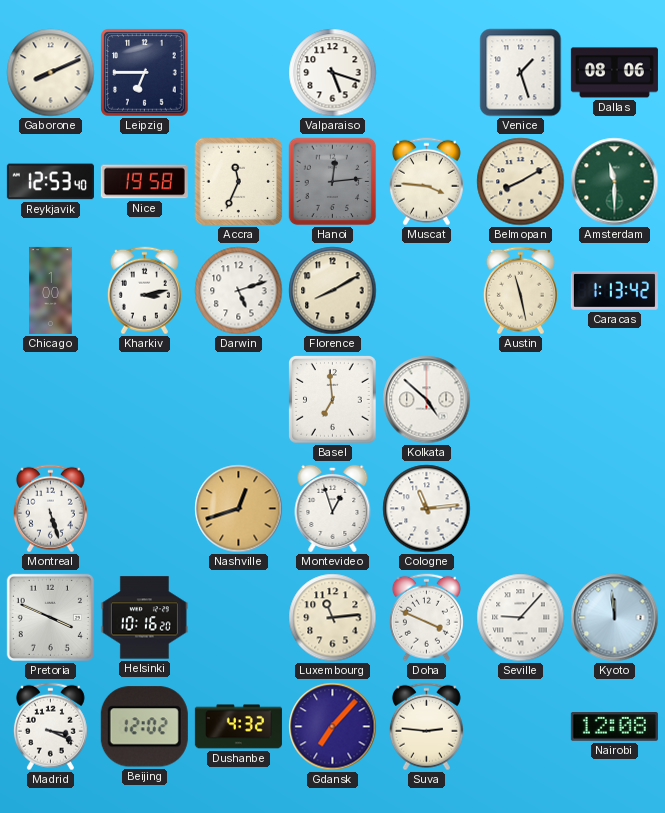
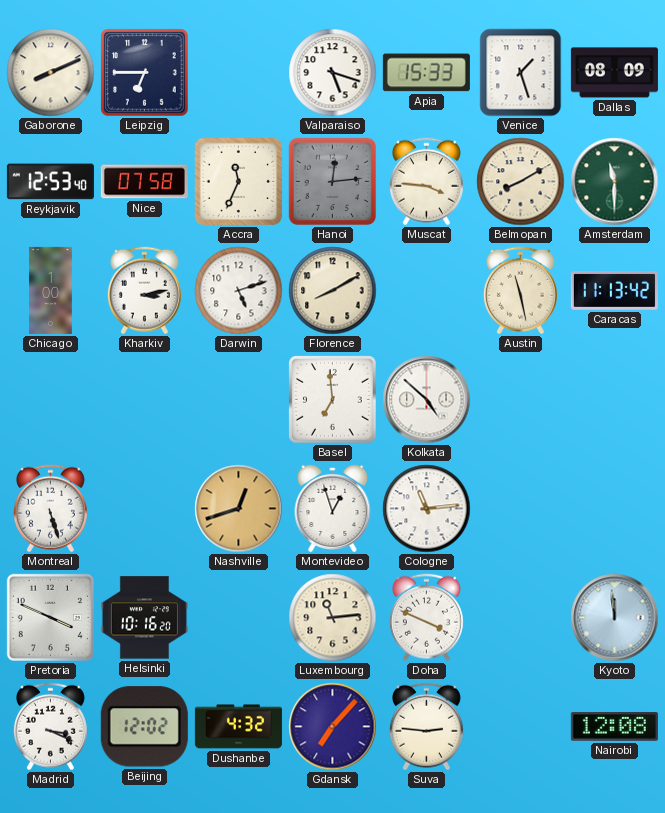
Apia: none -> 15:33 (426, 73)
Dallas: 08:06 -> 08:09 (614, 73)
Nice: 19:58 -> 07:58 (144, 182)
Caracas: 1:13 -> 11:13 (614, 291)
Seville: 9:07 -> none (521, 618)
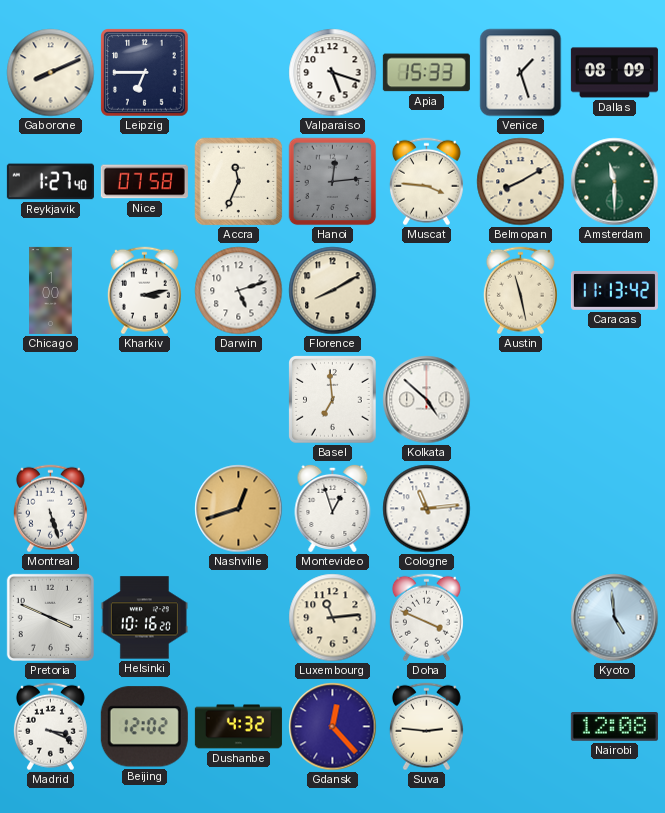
Reykjavik: 12:53 -> 1:27 (50, 182)
Kyoto: 11:59 -> 4:59 (615, 618)
Gdansk: 7:07 -> 12:23 (333, 727)
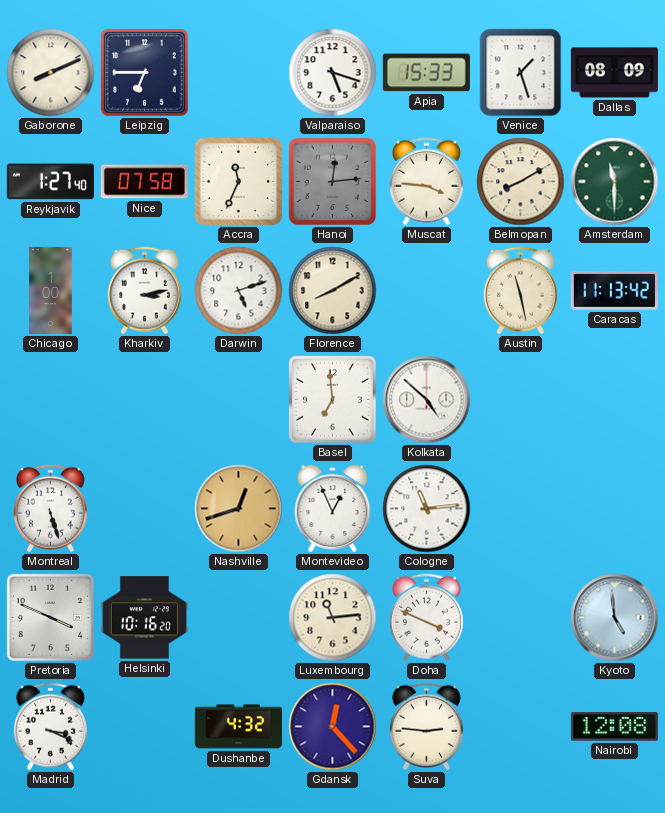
Montevideo: 12:57 -> 12:56 (333, 508)
Beijing: 12:02 -> none (144, 727)
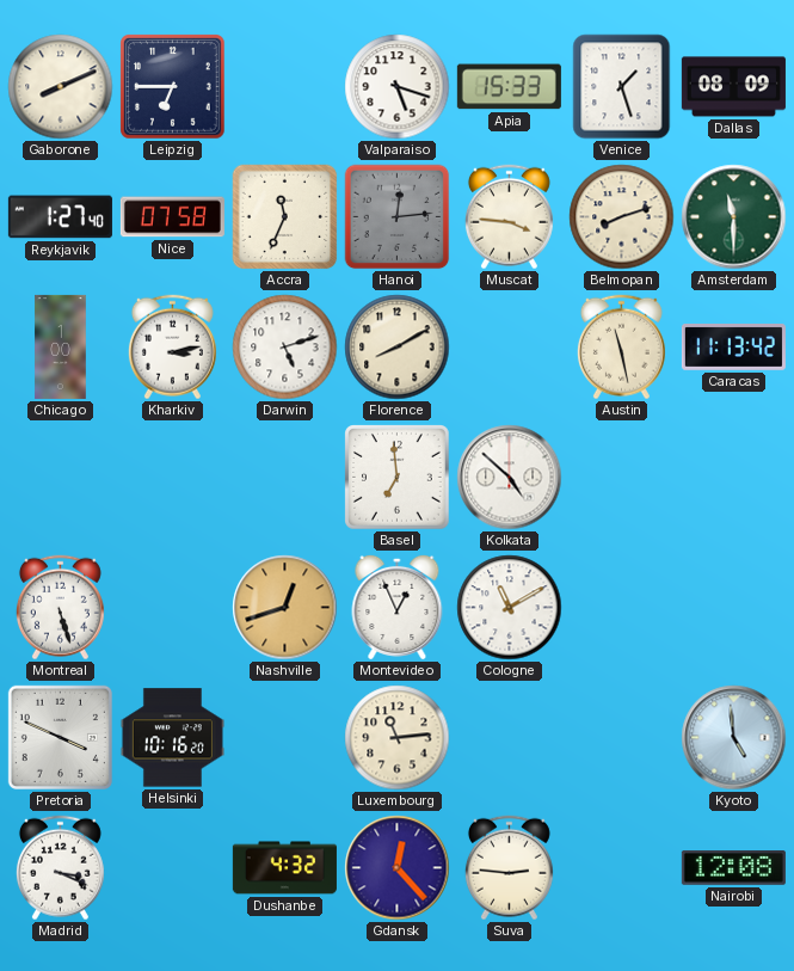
Belmopan: 8:10 -> 8:12 (622, 217)
Cologne: 11:14 -> 11:10 (510, 608)
Doha: 3:49 -> none (426, 618)
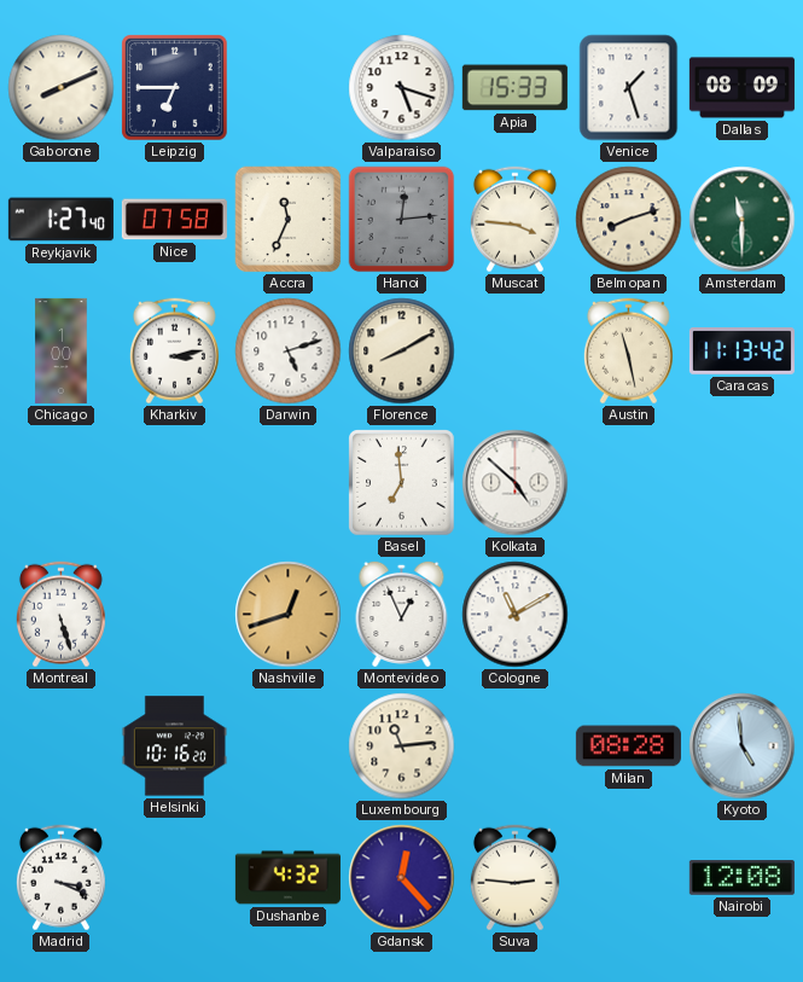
Pretoria: 3:49 -> none (60, 737)
Milan: none -> 08:28 (628, 746)
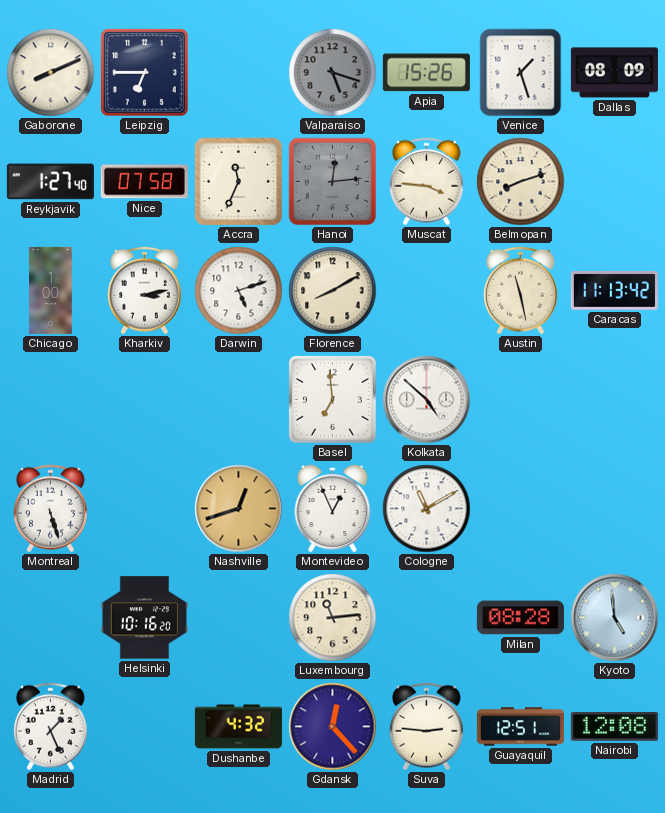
Valparaiso dial: white -> grey (333, 73)
Apia: 15:33 -> 15:26 (426, 73)
Amsterdam: 11:30 -> none (743, 220)
Madrid: 3:19 -> 1:26 (50, 727)
Guayaquil: none -> 12:51 (520, 727)
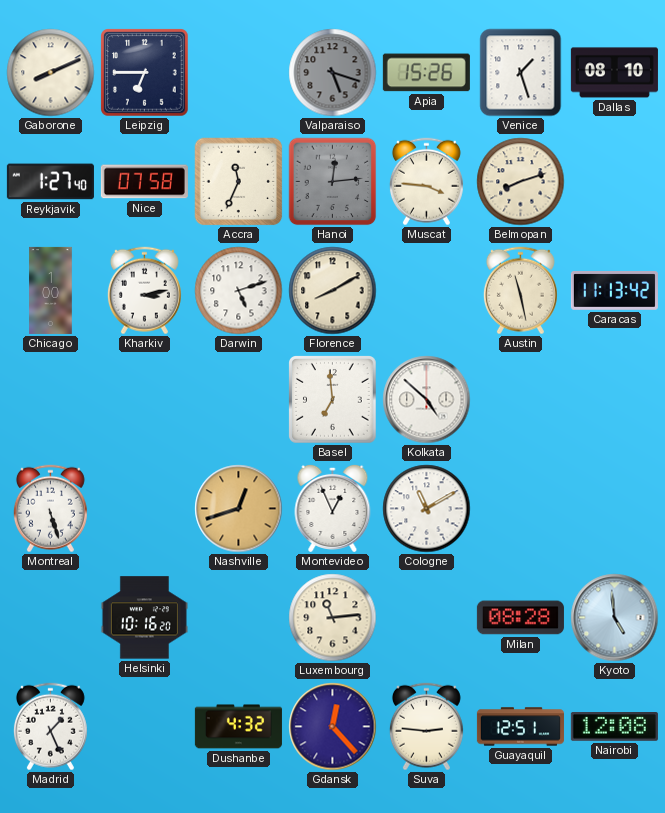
Dallas: 08:09 -> 08:10 (614, 73)
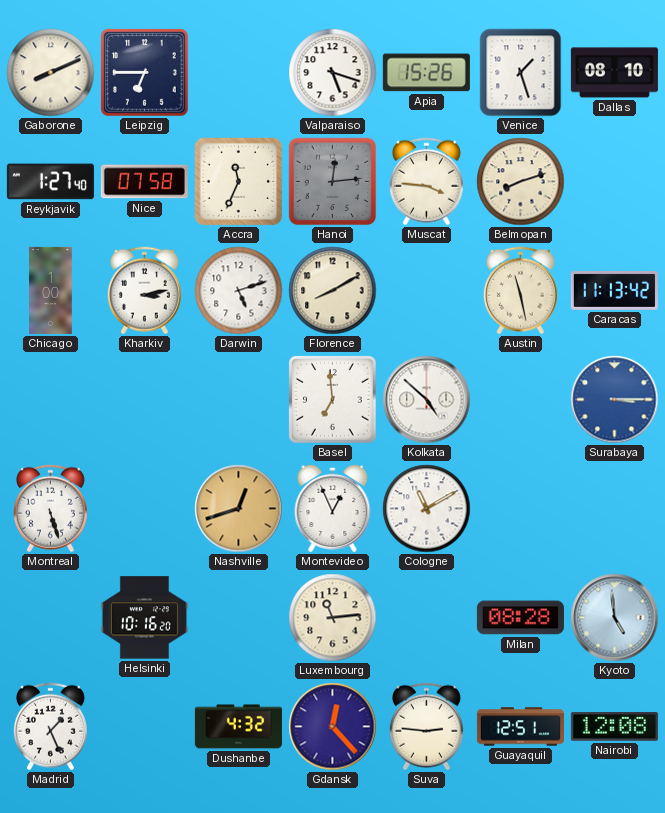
Valparaiso dial: grey -> white (333, 73)
Surabaya: none -> 3:15 (615, 400)
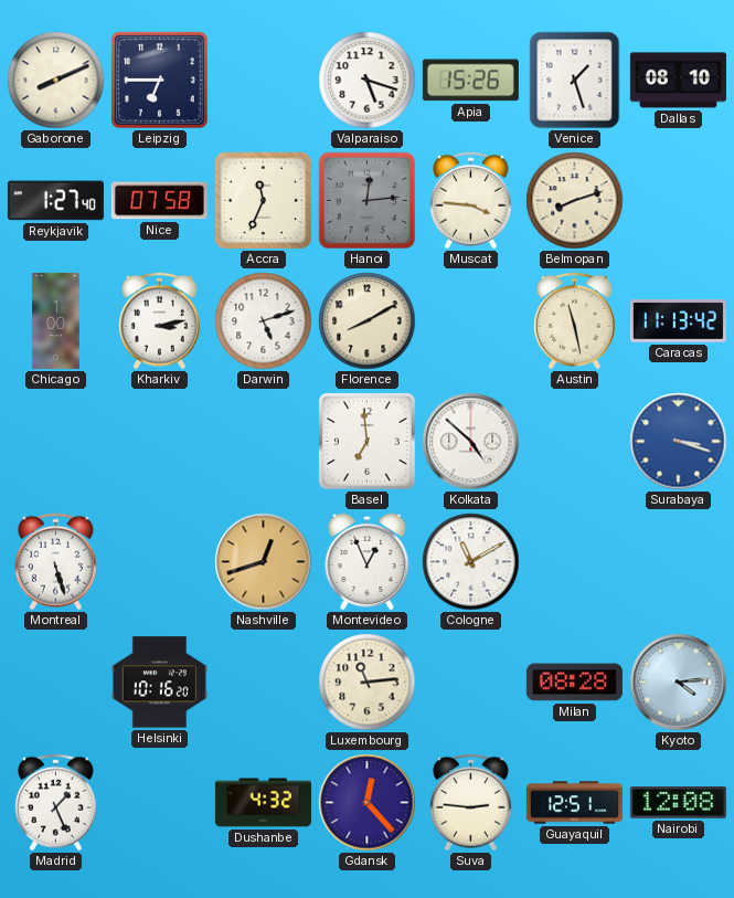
Surabaya: 3:15 -> 3:18 (679, 442)
Kyoto: 4:59 -> 4:14 (679, 683)
